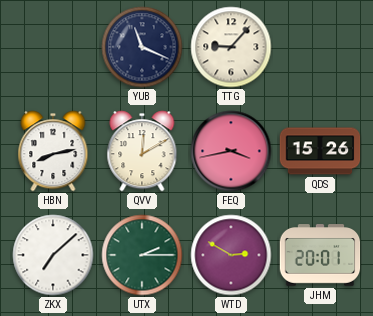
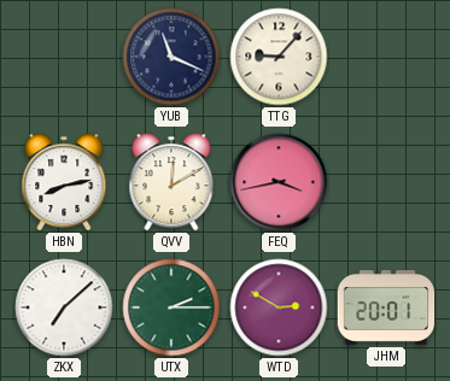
QDS: 15:26 -> none (320, 151)
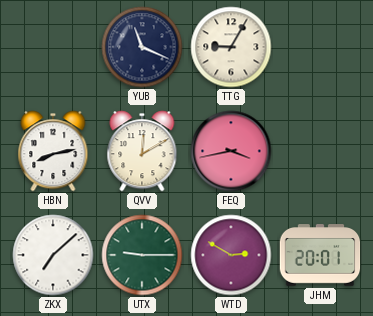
TTG: 9:07 -> 9:05 (231, 47)
UTX: 2:15 -> 9:15 (142, 255)
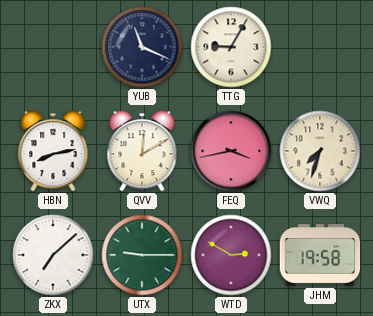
VWQ: none -> 7:33 (320, 151)
JHM: 20:01 -> 19:58 (320, 255)
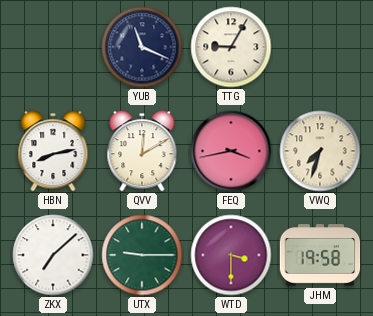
WTD: 2:50 -> 3:30 (231, 255)
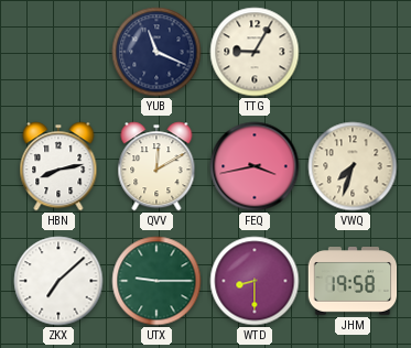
WTD: 3:30 -> 8:30 (255, 281)
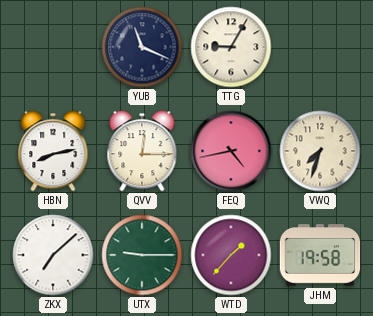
QVV: 12:10 -> 12:15 (142, 151)
FEQ: 3:43 -> 4:43 (231, 151)
WTD: 8:30 -> 1:37 (231, 255)
